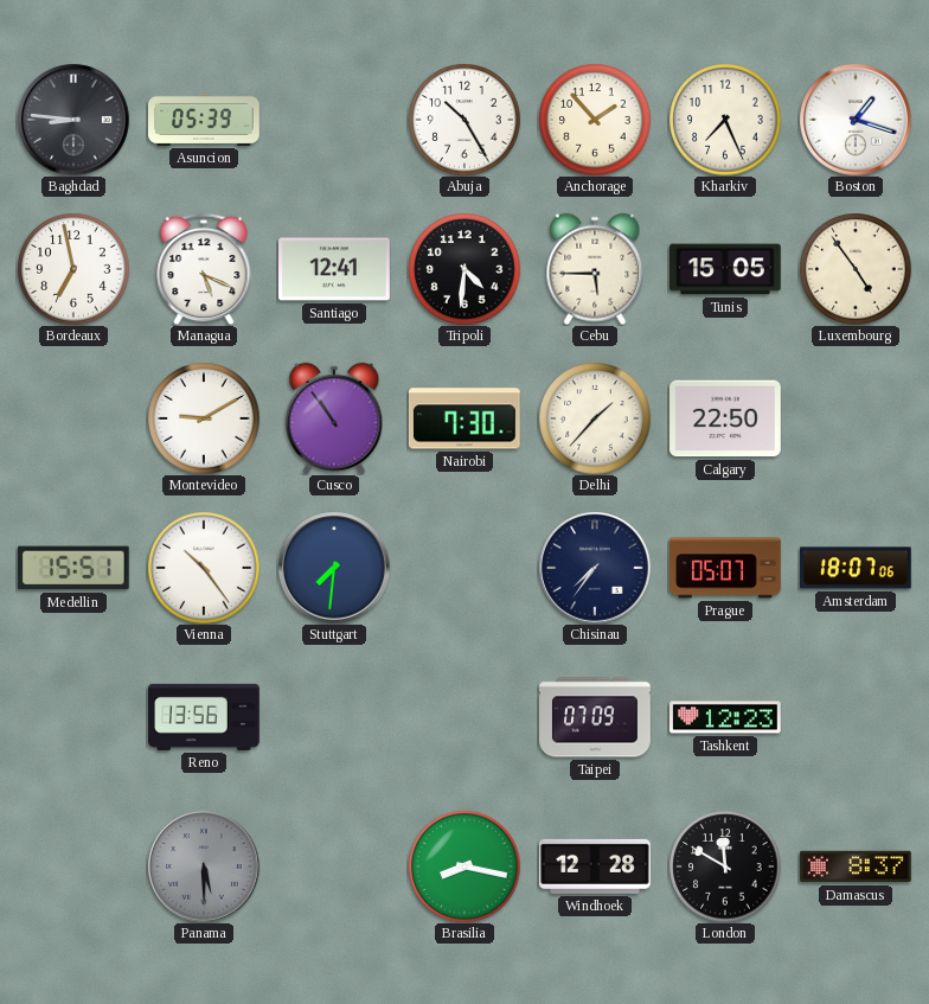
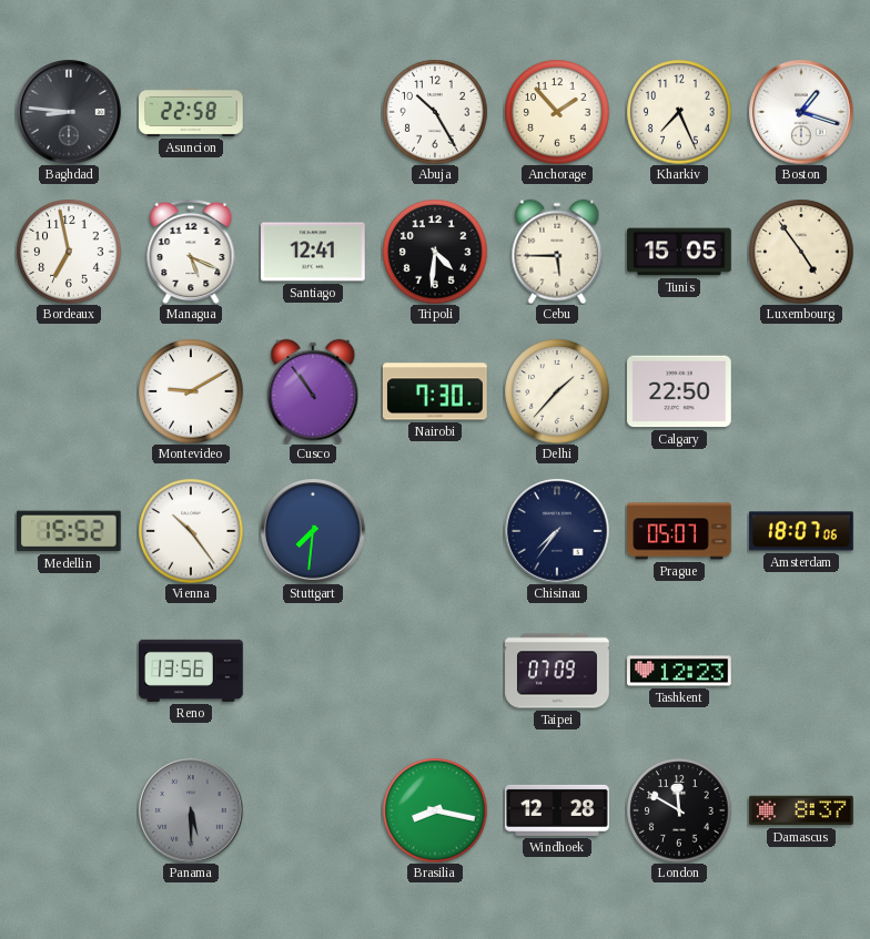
Asuncion: 05:39 -> 22:58 (192, 112)
Medellin: 15:51 -> 15:52 (69, 531)
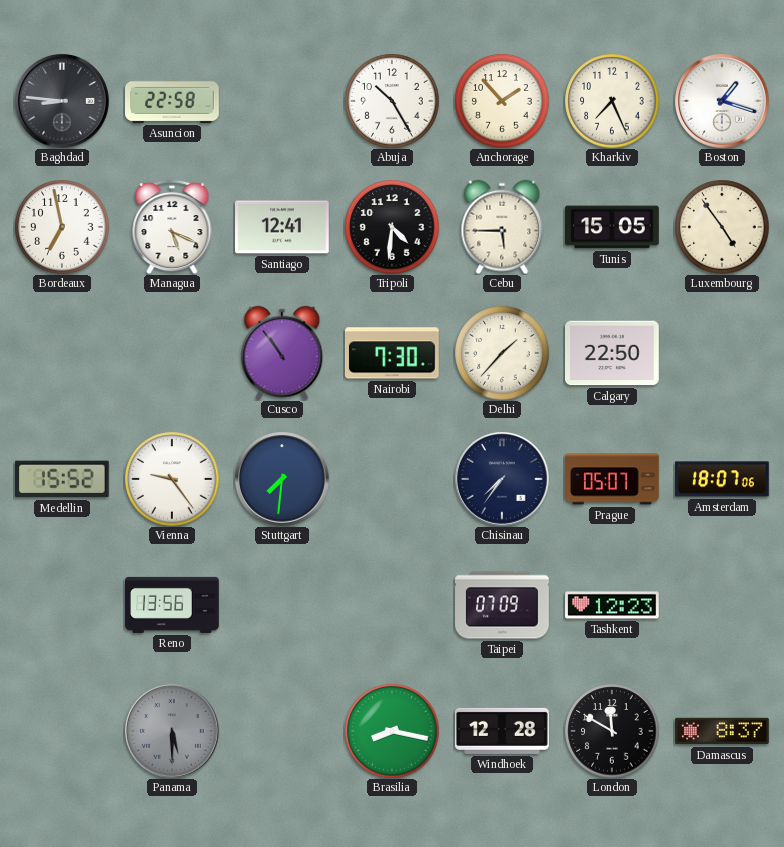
Montevideo: 9:10 -> none (191, 391)
Vienna: 10:24 -> 9:24 (172, 479)
